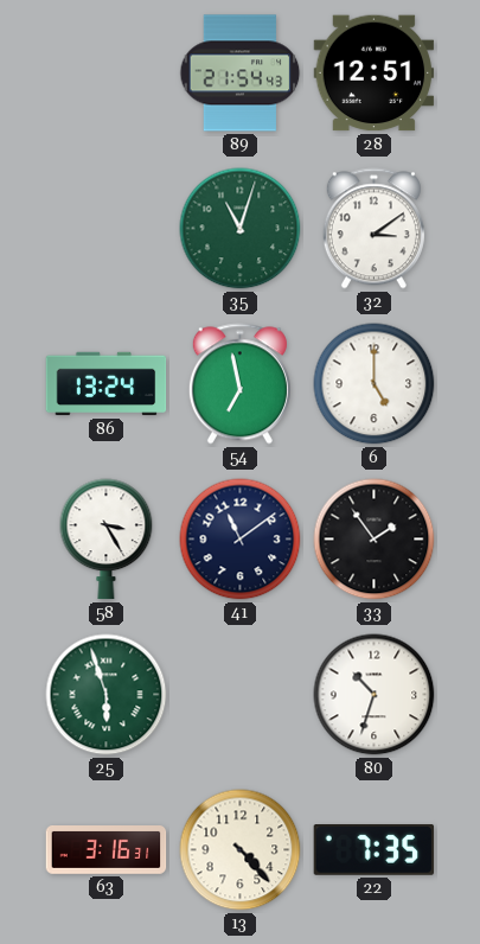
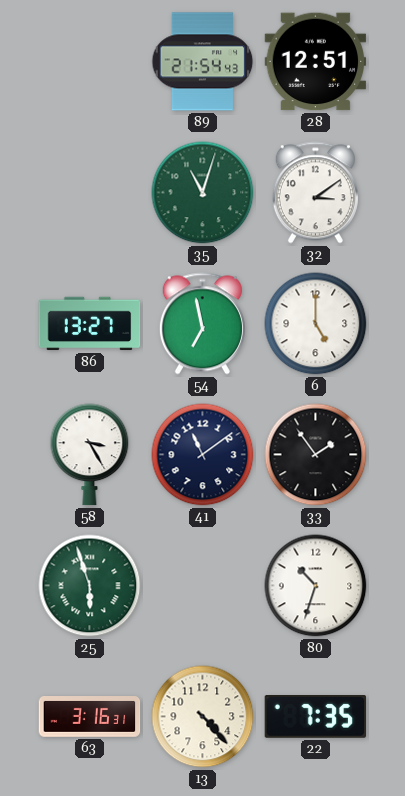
86: 13:24 -> 13:27 (90, 324)
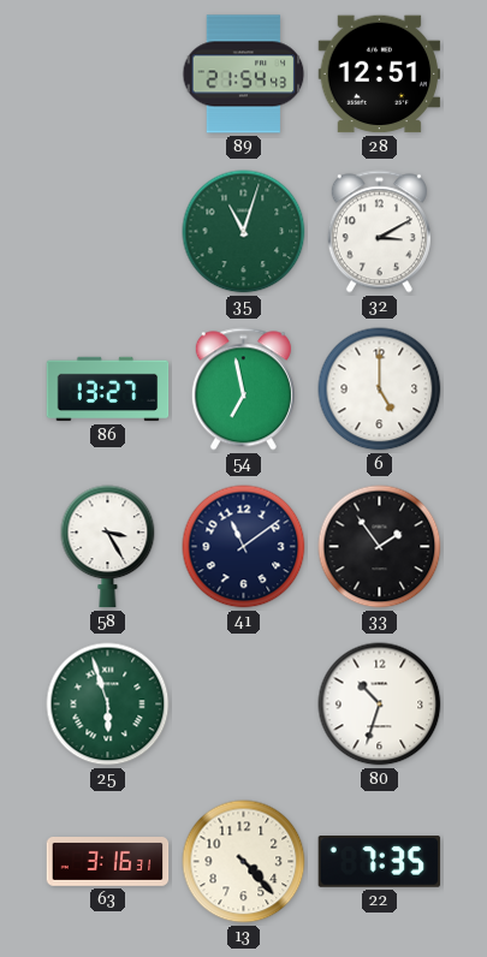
32: 3:09 -> 3:10 (379, 232)
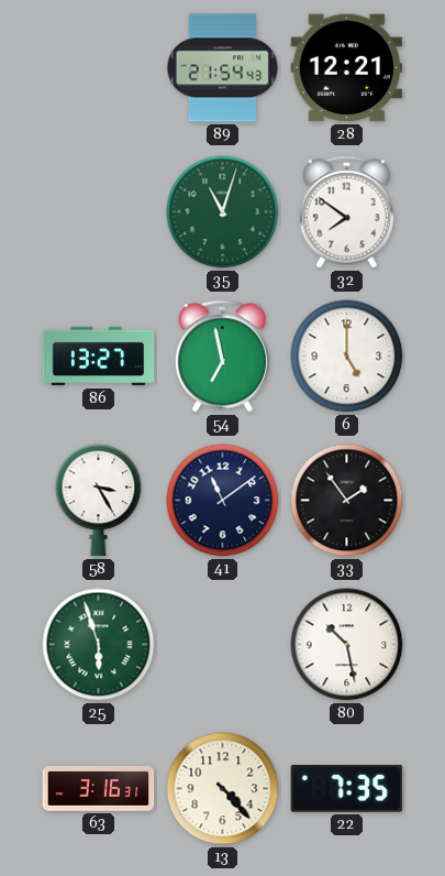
28: 12:51 -> 12:21 (347, 68)
32: 3:10 -> 7:51 (346, 212)
80: 10:33 -> 10:28 (347, 645)
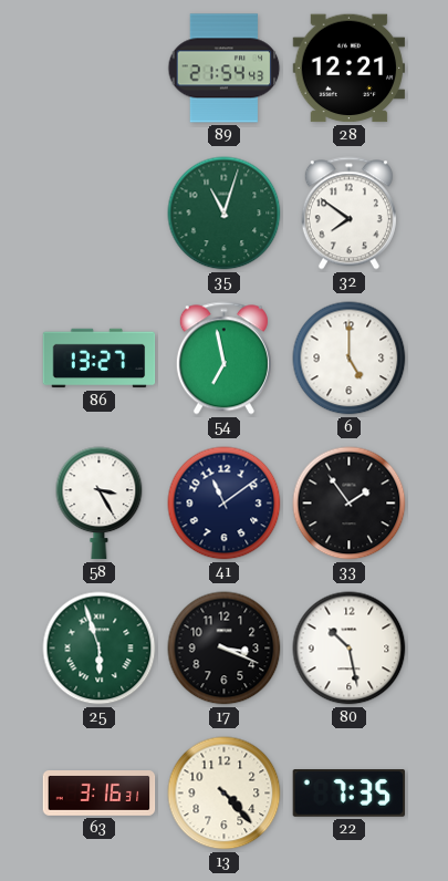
17: none -> 3:19 (225, 649)
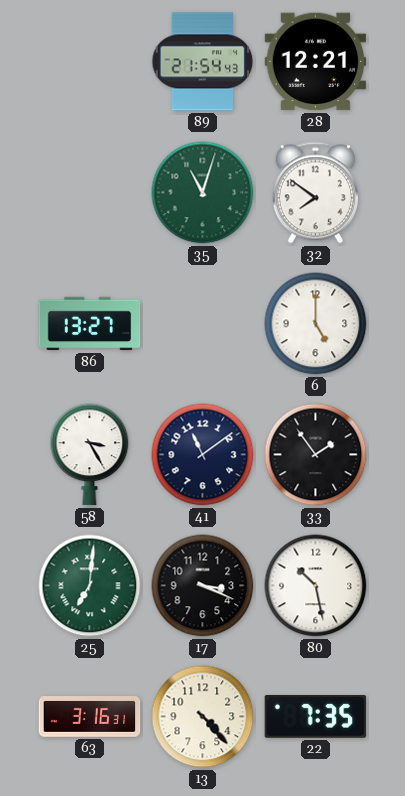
54: 6:58 -> none (223, 359)
25: 5:57 -> 7:01 (90, 586)
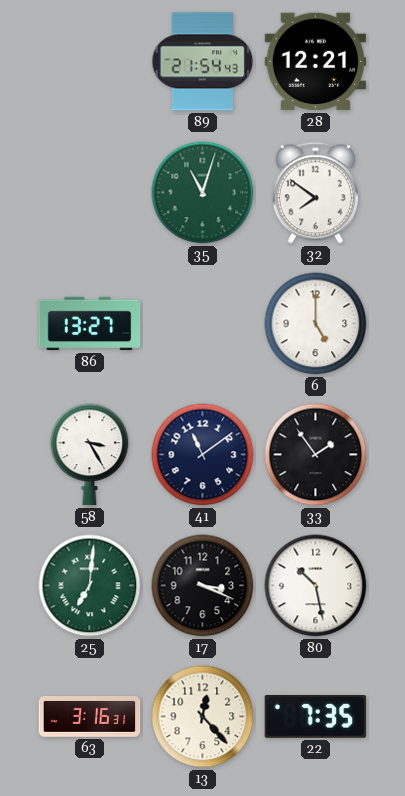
13: 4:23 -> 12:23 (203, 717)
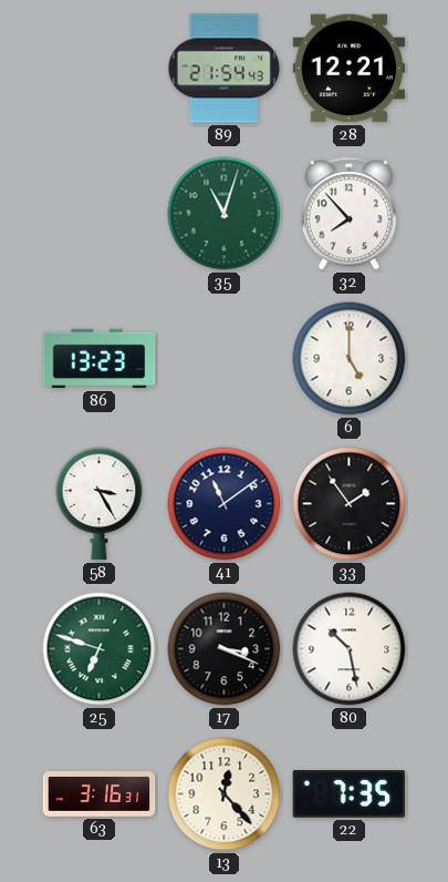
32: 7:51 -> 7:53 (348, 214)
86: 13:27 -> 13:23 (100, 359)
25: 7:01 -> 6:48 (100, 649)
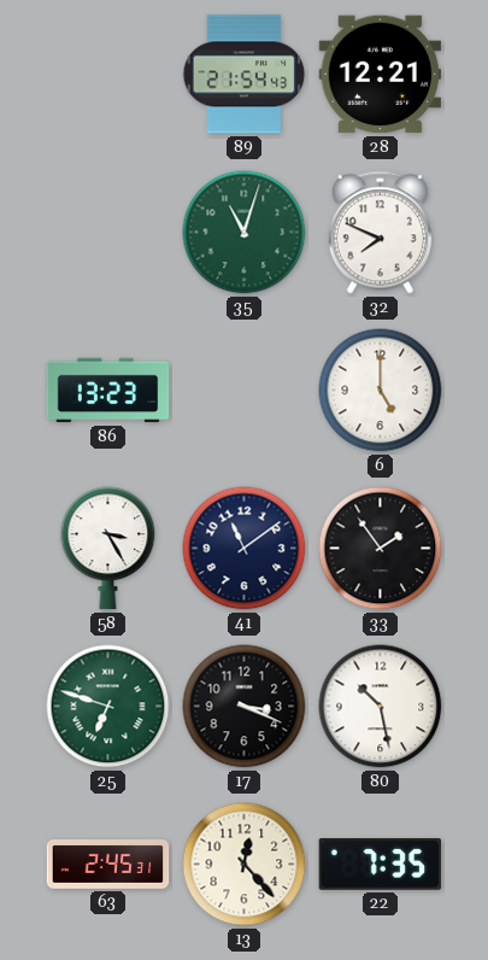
32: 7:53 -> 7:49 (380, 233)
63: 3:16 -> 2:45 (108, 865)
